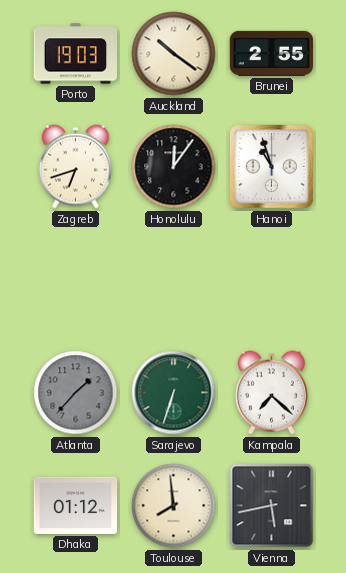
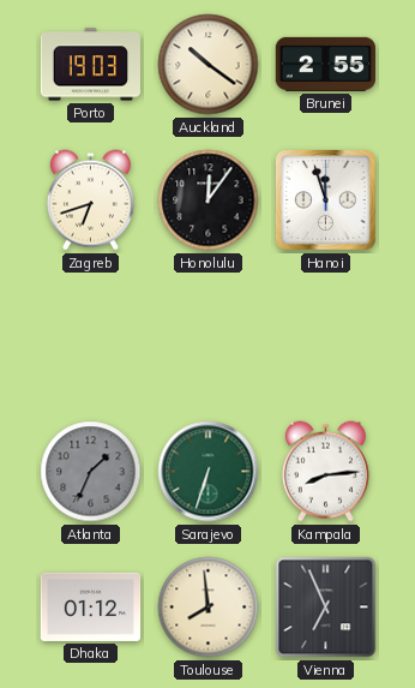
Hanoi: 10:57 -> 11:57 (326, 201)
Atlanta: 1:37 -> 1:34 (91, 472)
Kampala: 7:22 -> 8:14 (325, 472)
Vienna: 5:43 -> 6:56 (326, 608)
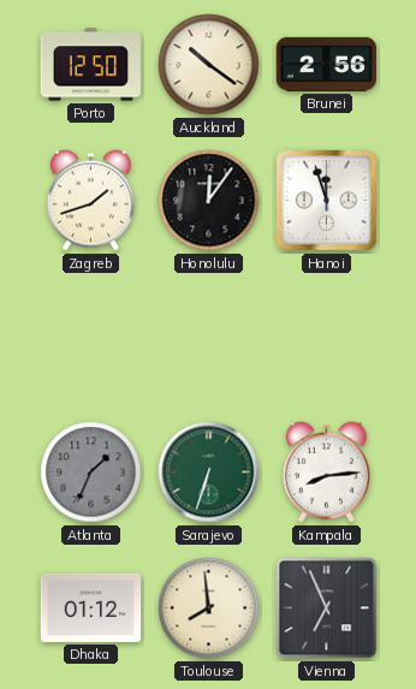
Porto: 19:03 -> 12:50 (90, 65)
Brunei: 2:55 -> 2:56 (326, 64)
Zagreb: 6:42 -> 1:42 (90, 201)
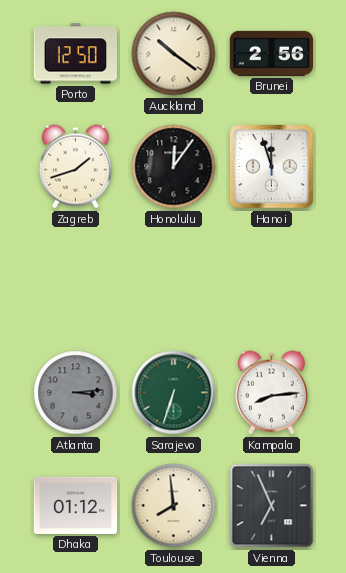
Atlanta: 1:34 -> 3:14 (76, 393)
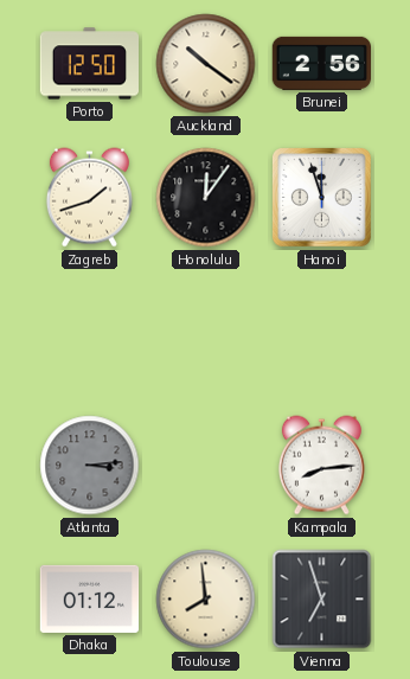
Sarajevo: 6:33 -> none (174, 393)
Vienna: 6:56 -> 6:57 (322, 600)
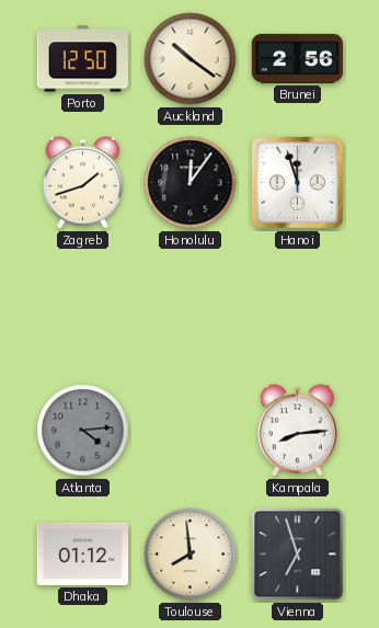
Atlanta: 3:14 -> 4:14 (83, 431)
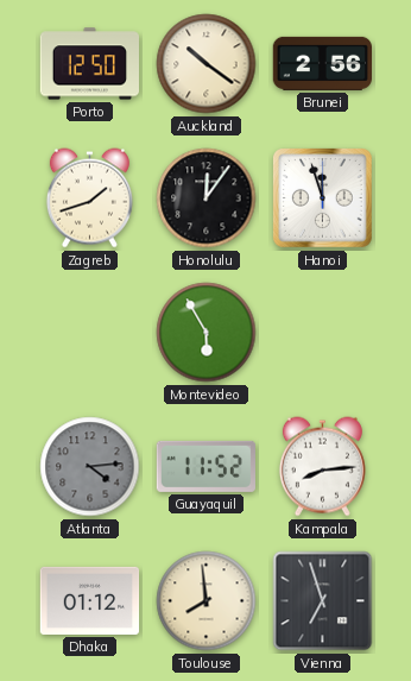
Montevideo: none -> 5:55 (207, 333)
Guayaquil: none -> 11:52 (205, 466)
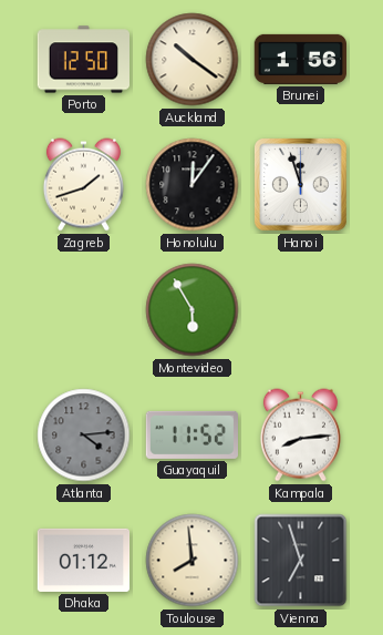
Brunei: 2:56 -> 1:56 (300, 59)
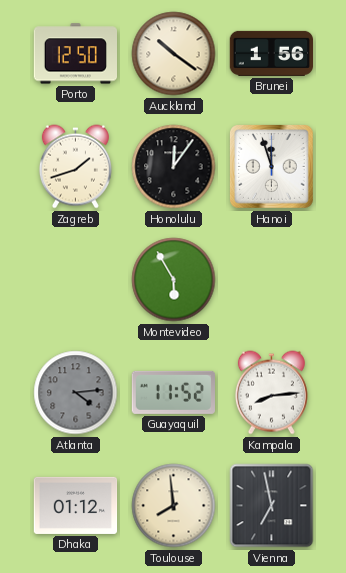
Vienna: 6:57 -> 6:58 (272, 506)
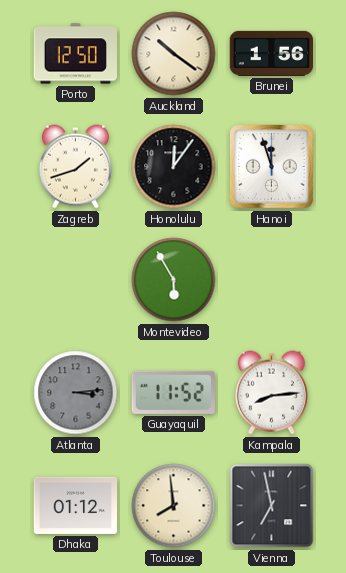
Atlanta: 4:14 -> 3:14 (76, 393)
